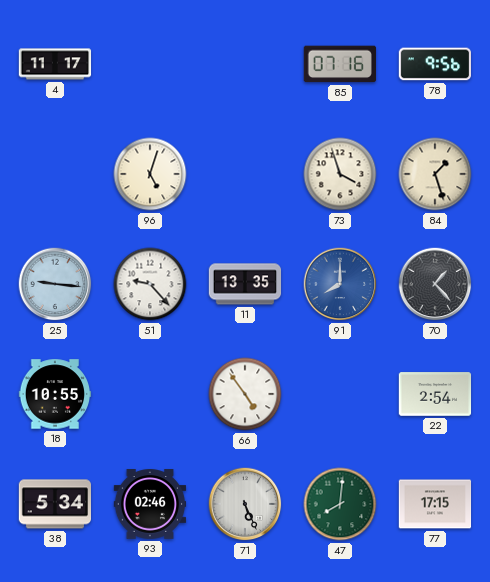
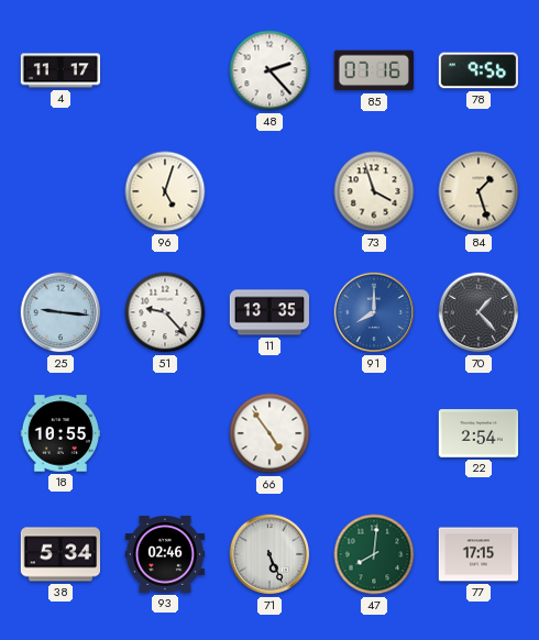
48: none -> 2:23 (269, 70)
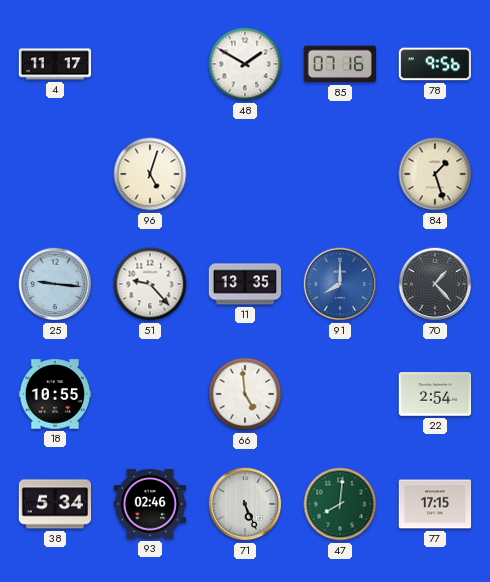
48: 2:23 -> 1:50 (245, 64)
73: 3:57 -> none (374, 191)
66: 4:54 -> 4:59 (245, 394)
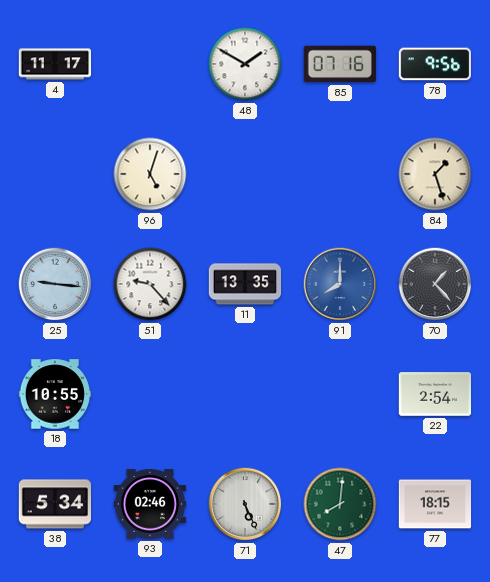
66: 4:59 -> none (245, 394)
77: 17:15 -> 18:15 (435, 504)
